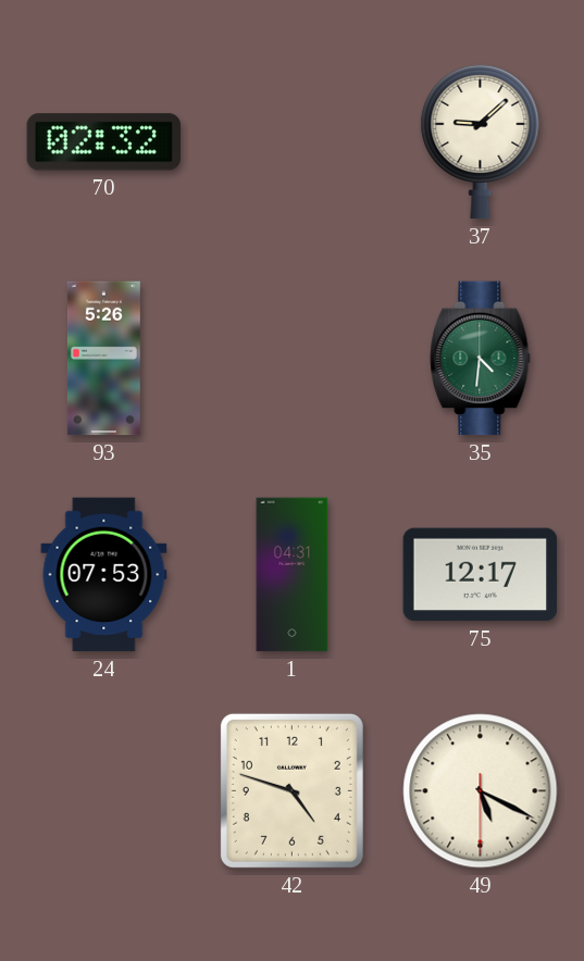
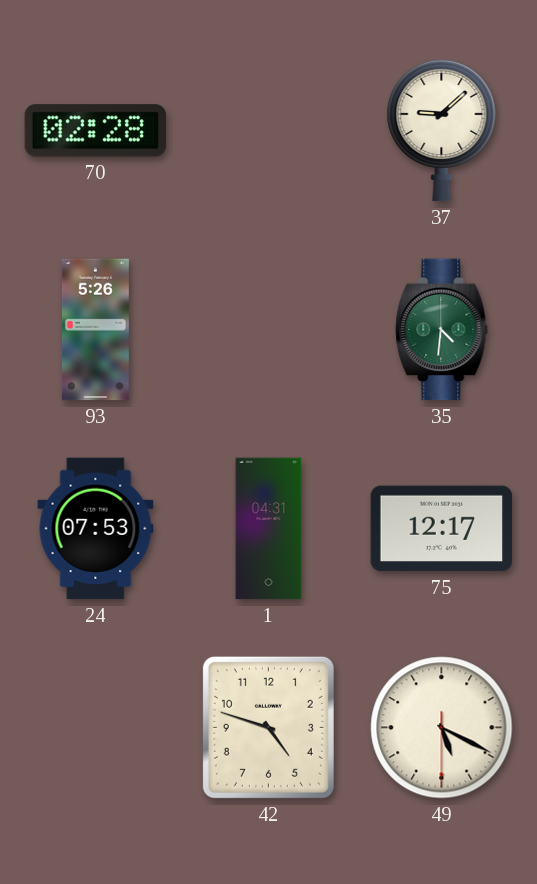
70: 02:32 -> 02:28 (96, 131)
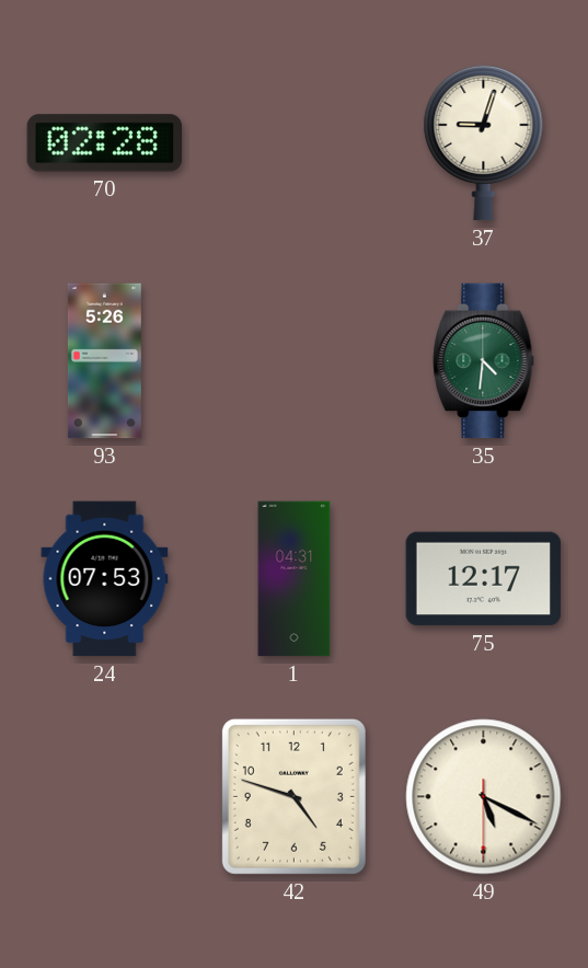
37: 9:08 -> 9:03 (484, 142)
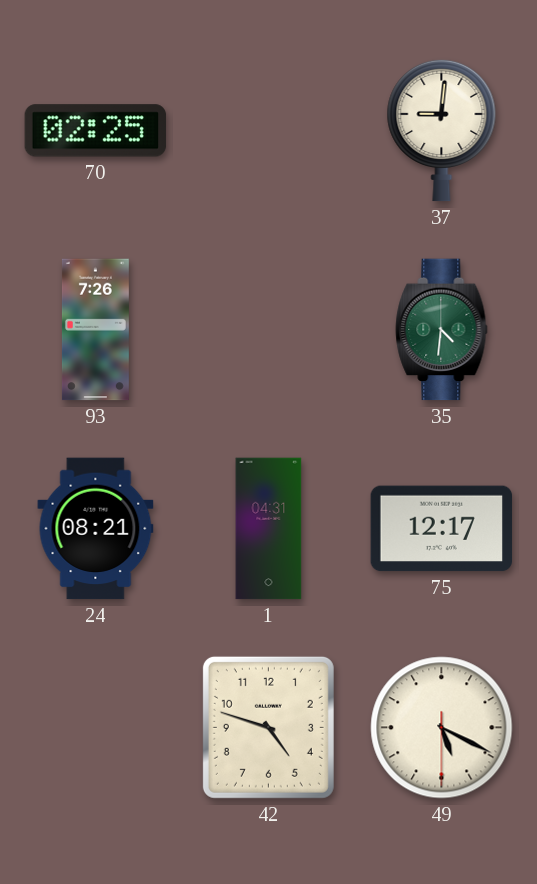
70: 02:28 -> 02:25 (96, 131)
37: 9:03 -> 9:01 (442, 130)
93: 5:26 -> 7:26 (95, 330)
24: 07:53 -> 08:21 (96, 529)
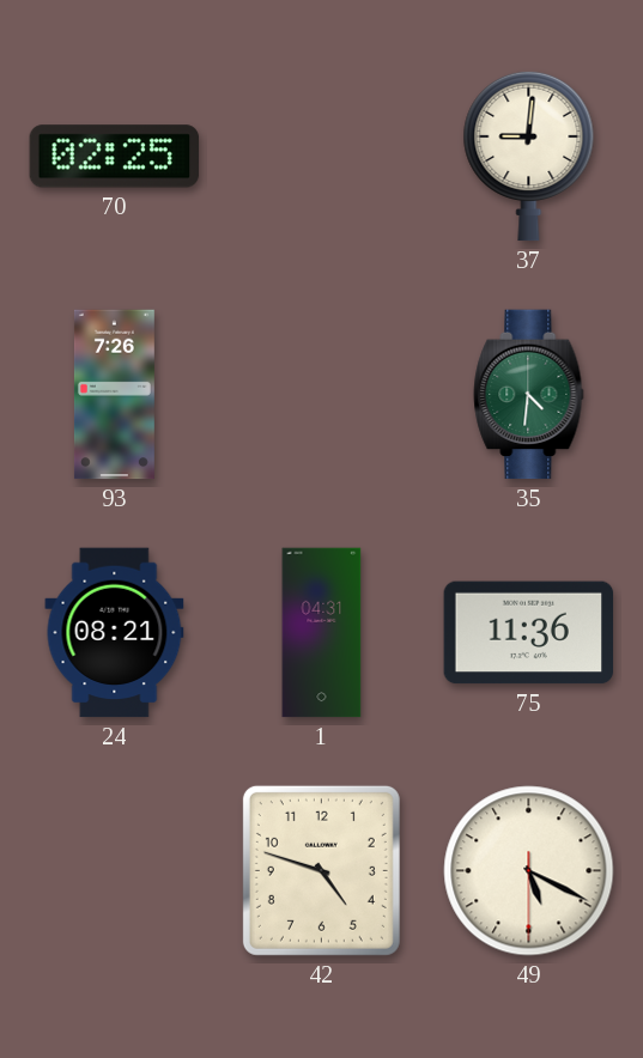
75: 12:17 -> 11:36 (529, 633)
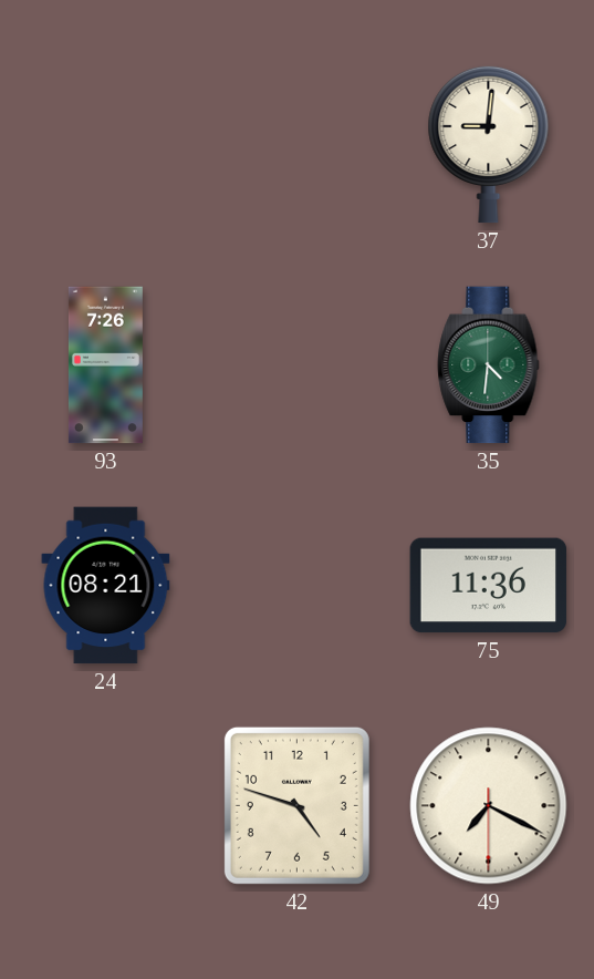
70: 02:25 -> none (115, 157)
1: 04:31 -> none (322, 633)
49: 5:19 -> 7:19 (489, 806)
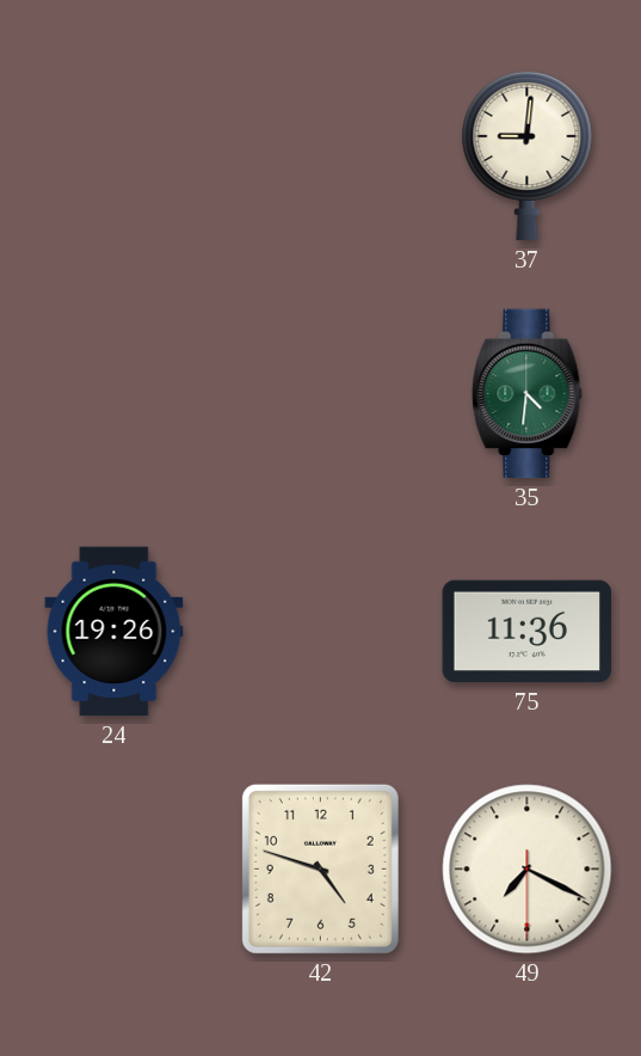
93: 7:26 -> none (105, 365)
24: 08:21 -> 19:26 (115, 632)
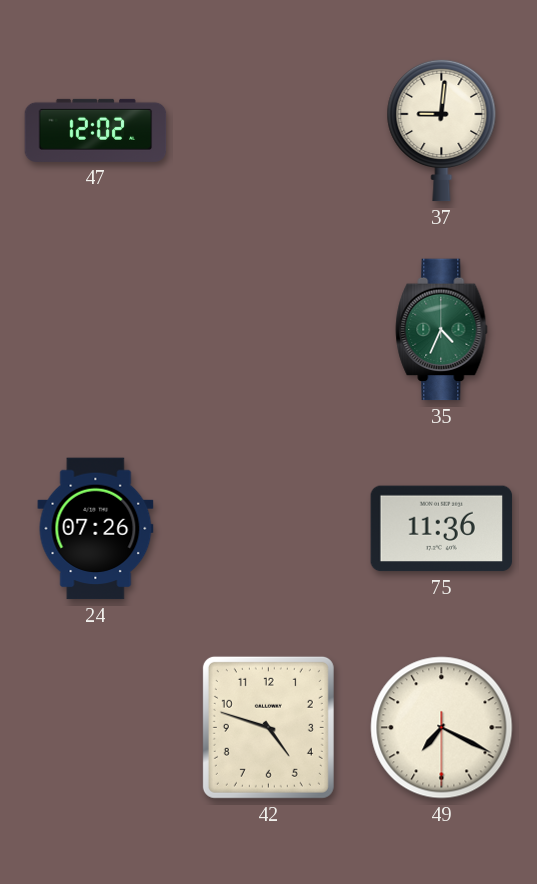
47: none -> 12:02 (96, 130)
35: 4:31 -> 4:34 (442, 330)
24: 19:26 -> 07:26 (96, 529)
